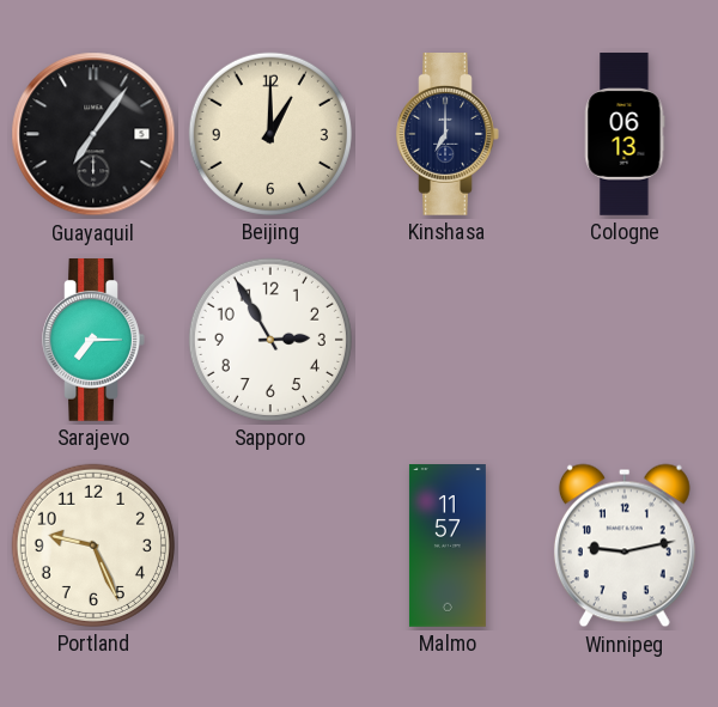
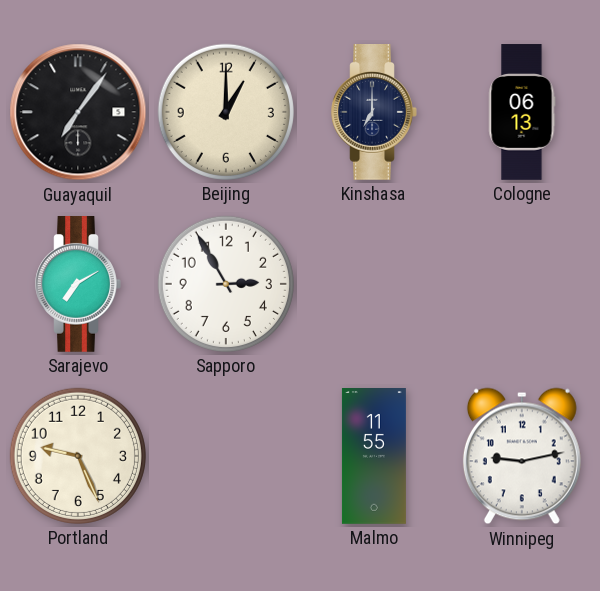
Sarajevo: 7:15 -> 7:10 (78, 285)
Malmo: 11:57 -> 11:55 (374, 457)
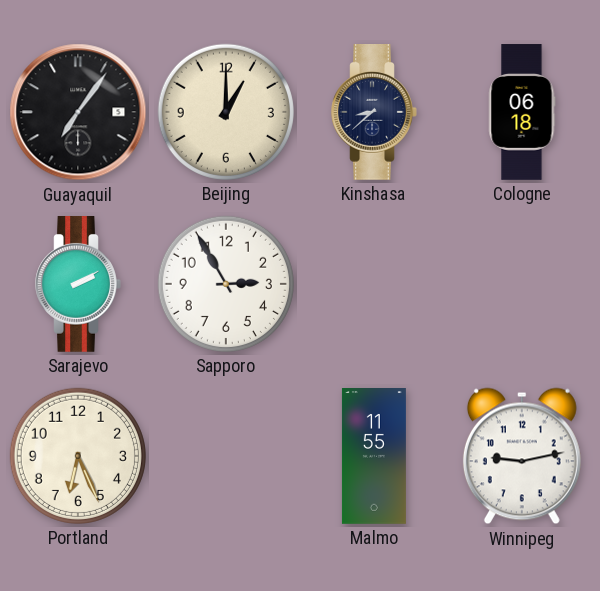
Kinshasa: 7:00 -> 8:38 (374, 113)
Cologne: 06:13 -> 06:18 (522, 112)
Sarajevo: 7:10 -> 2:10 (78, 285)
Portland: 9:26 -> 6:26 (78, 456)
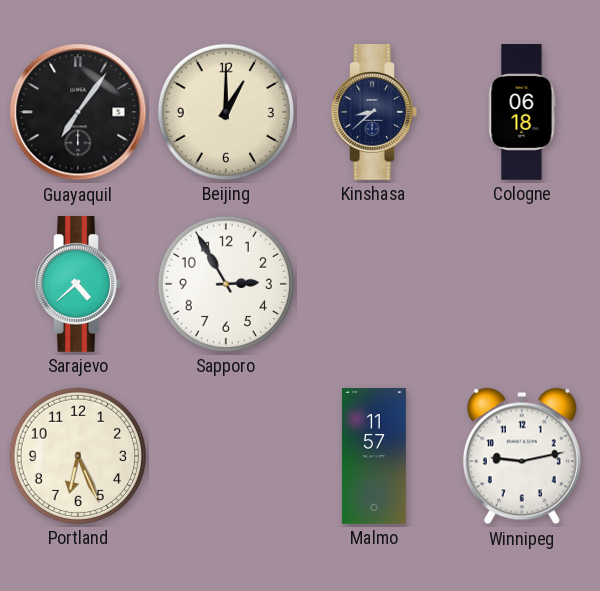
Sarajevo: 2:10 -> 4:38 (78, 285)
Malmo: 11:55 -> 11:57 (374, 457)
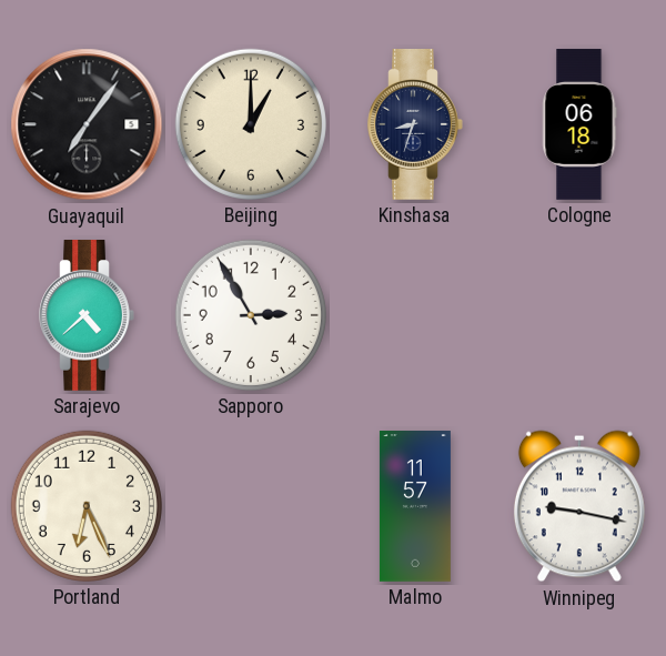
Kinshasa: 8:38 -> 8:33 (415, 125)
Winnipeg: 9:13 -> 9:17 (579, 506)
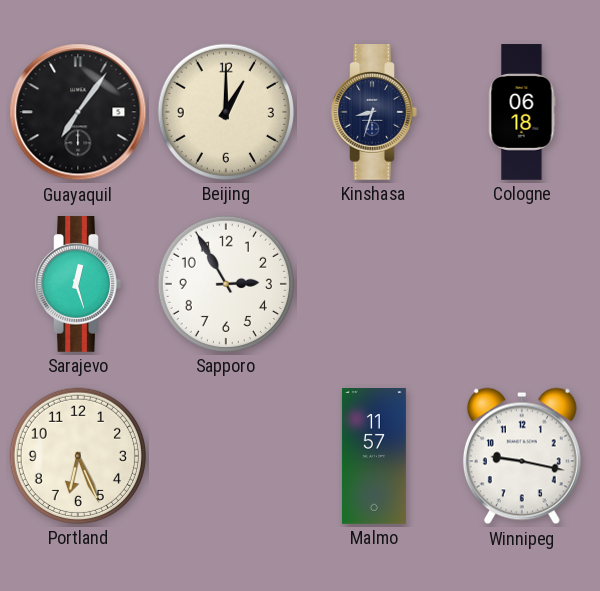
Sarajevo: 4:38 -> 12:27 (78, 285)
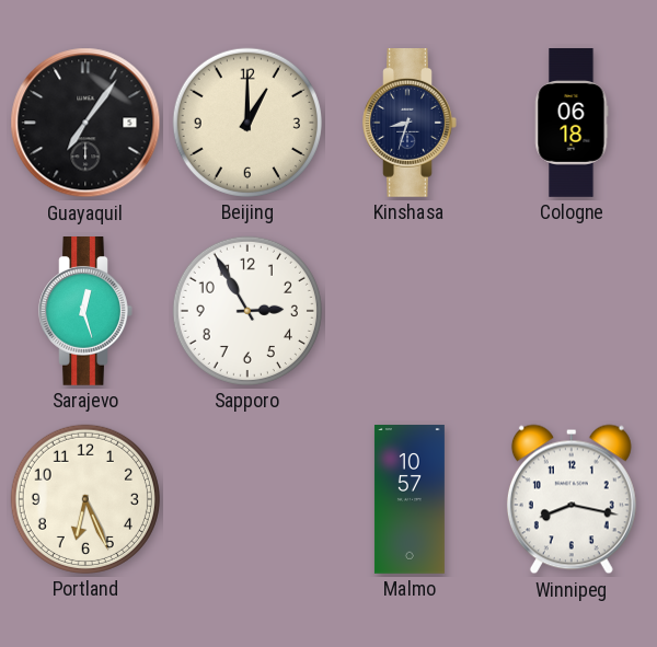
Malmo: 11:57 -> 10:57 (410, 500)
Winnipeg: 9:17 -> 8:17 (572, 499)
